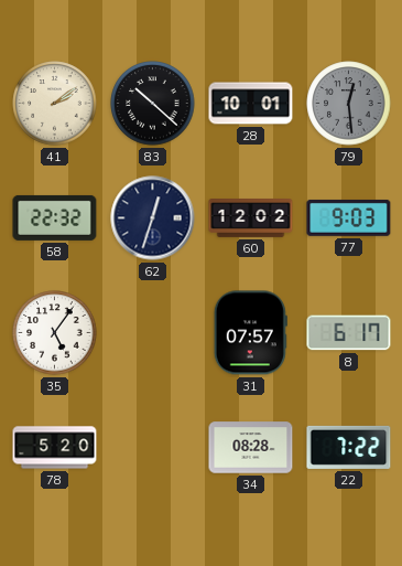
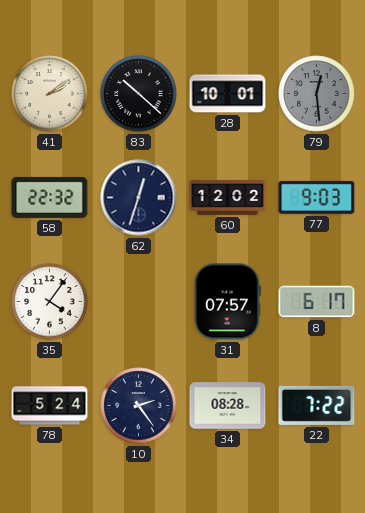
35: 5:06 -> 4:06 (50, 302)
78: 5:20 -> 5:24 (50, 406)
10: none -> 2:24 (139, 406)
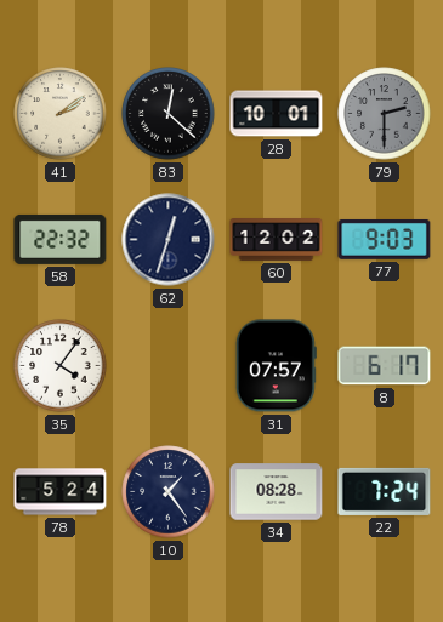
83: 10:22 -> 12:22 (169, 114)
79: 12:29 -> 2:30 (385, 114)
10: 2:24 -> 1:24 (169, 492)
22: 7:22 -> 7:24 (385, 491)
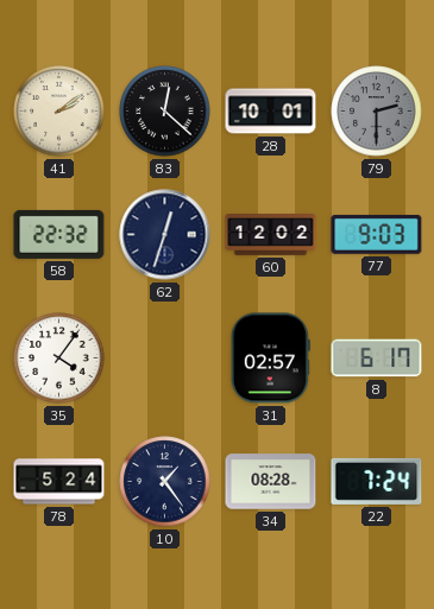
31: 07:57 -> 02:57 (270, 359)
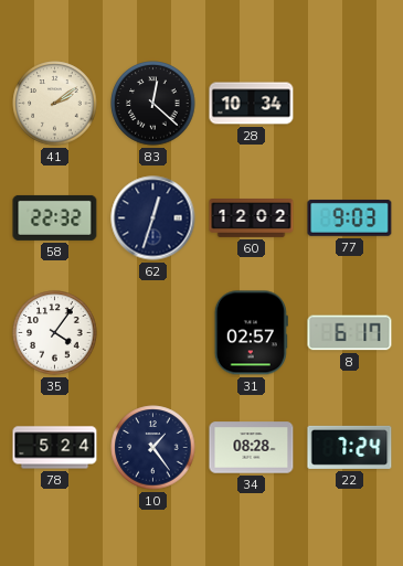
28: 10:01 -> 10:34 (252, 104)
79: 2:30 -> none (377, 112)
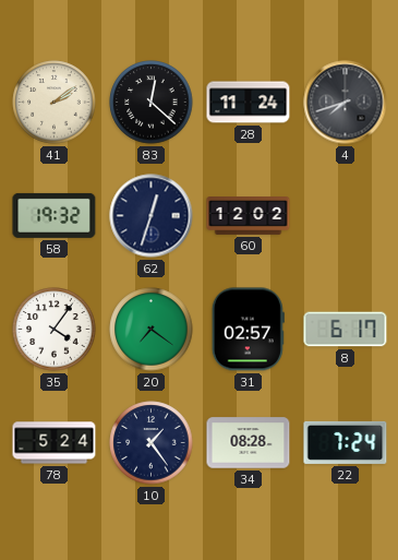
28: 10:34 -> 11:24 (249, 103)
4: none -> 7:42 (346, 103)
58: 22:32 -> 19:32 (55, 215)
77: 9:03 -> none (350, 217)
20: none -> 7:21 (152, 330)
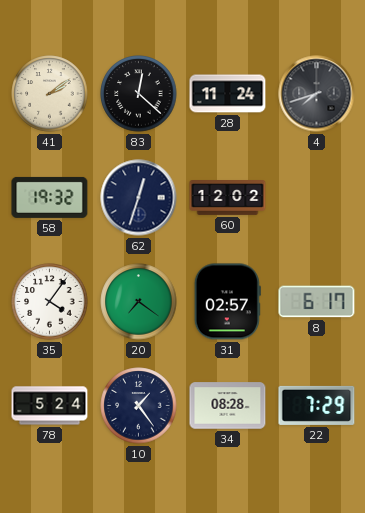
22: 7:24 -> 7:29 (317, 405)
